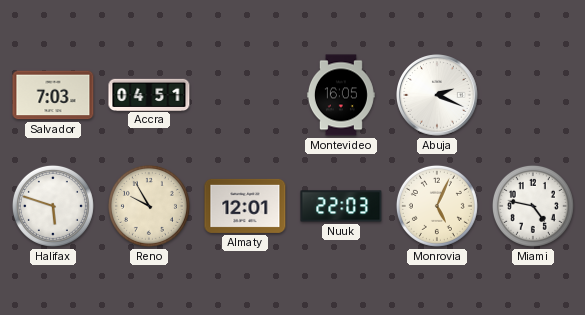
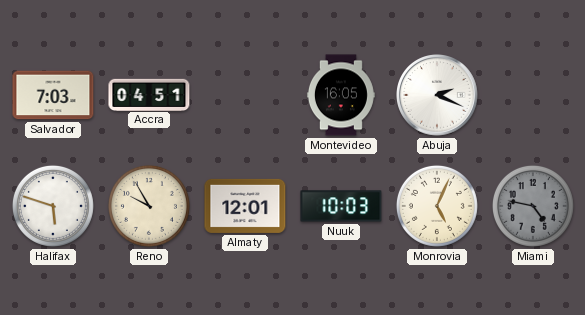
Nuuk: 22:03 -> 10:03 (341, 206)
Miami dial: white -> grey (533, 206)
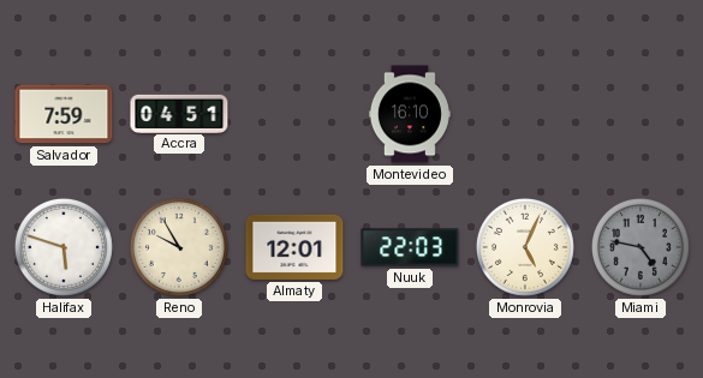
Salvador: 7:03 -> 7:59 (64, 114)
Montevideo: 16:05 -> 16:10 (410, 114)
Abuja: 2:19 -> none (438, 96)
Nuuk: 10:03 -> 22:03 (410, 247)
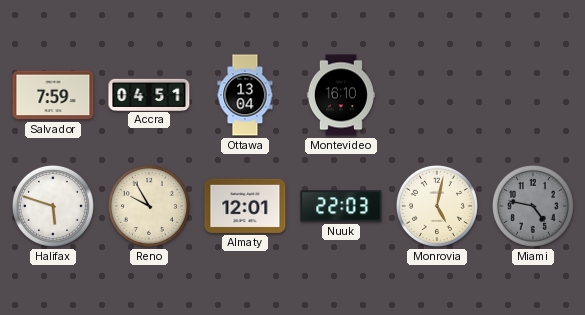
Ottawa: none -> 13:04 (245, 95)
Monrovia: 5:04 -> 5:02 (437, 206)
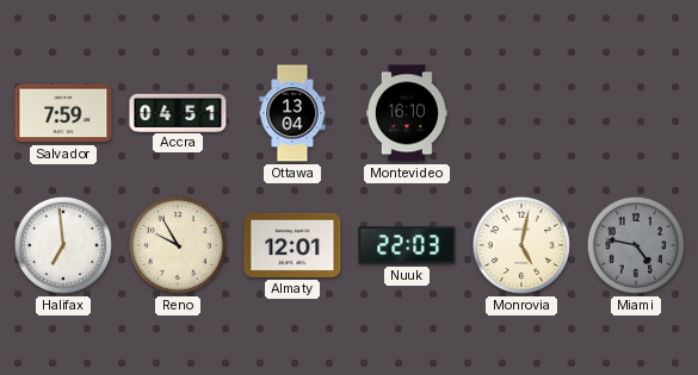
Halifax: 5:48 -> 6:59 (63, 245)
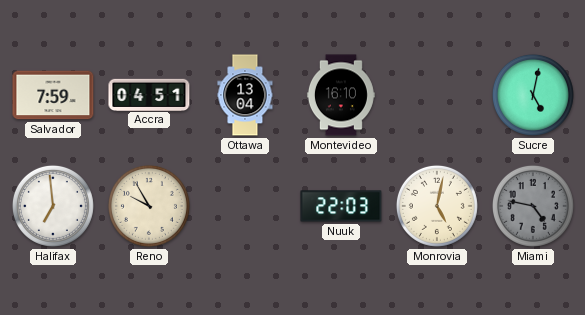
Sucre: none -> 5:02 (533, 95)
Almaty: 12:01 -> none (292, 245)
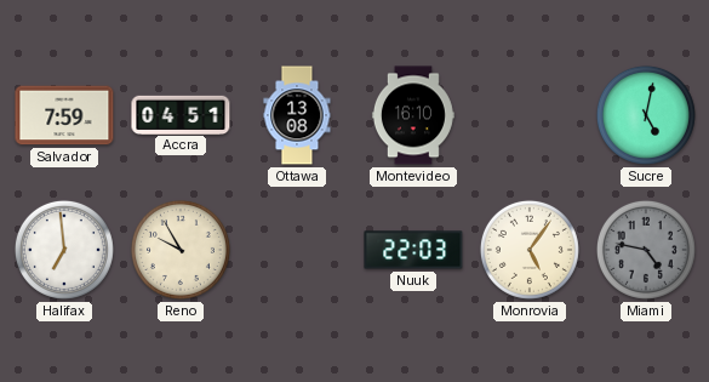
Ottawa: 13:04 -> 13:08 (297, 115)
Monrovia: 5:02 -> 5:06 (530, 250)
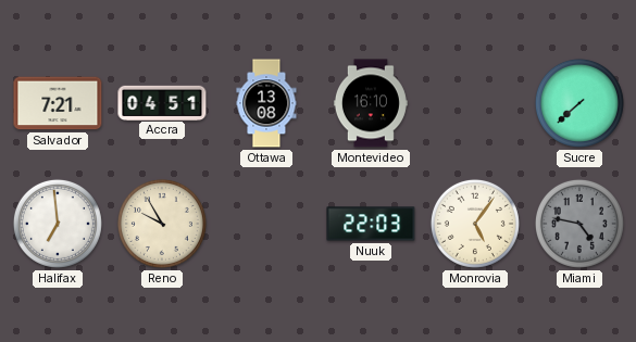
Salvador: 7:59 -> 7:21 (58, 103)
Sucre: 5:02 -> 7:38 (579, 103)
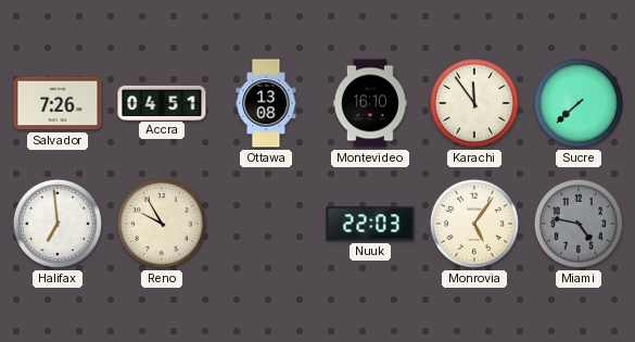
Salvador: 7:21 -> 7:26 (58, 103)
Karachi: none -> 11:54 (474, 103)
